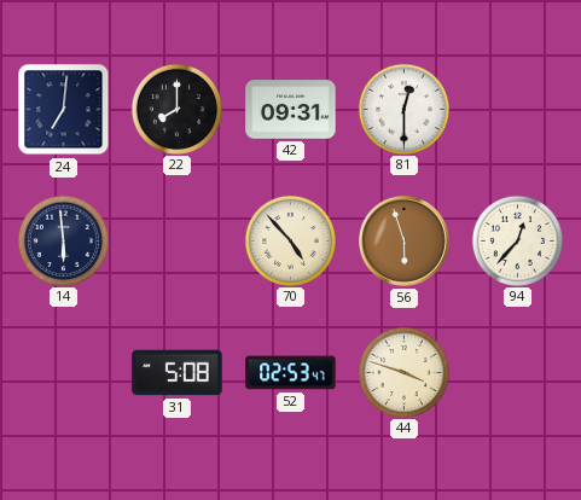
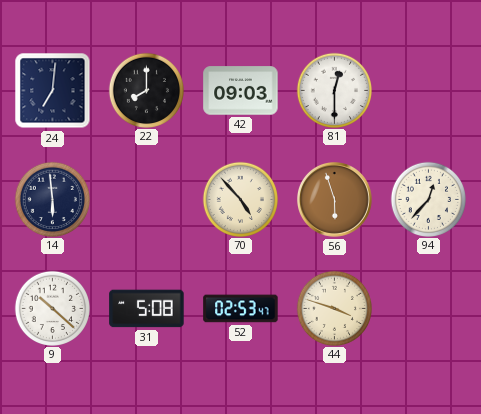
42: 09:31 -> 09:03 (241, 91)
9: none -> 10:22 (52, 308)
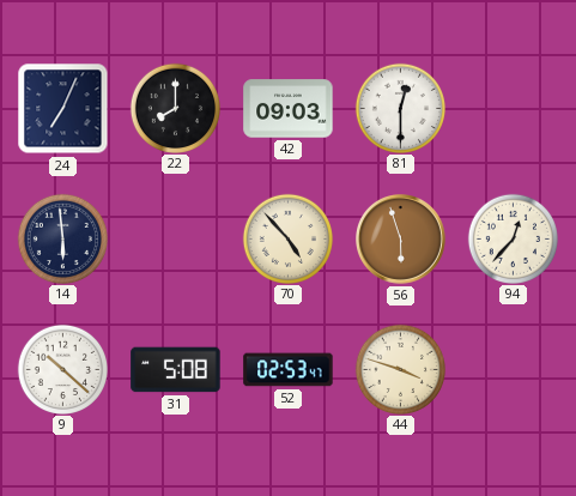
24: 7:01 -> 7:04 (63, 109)
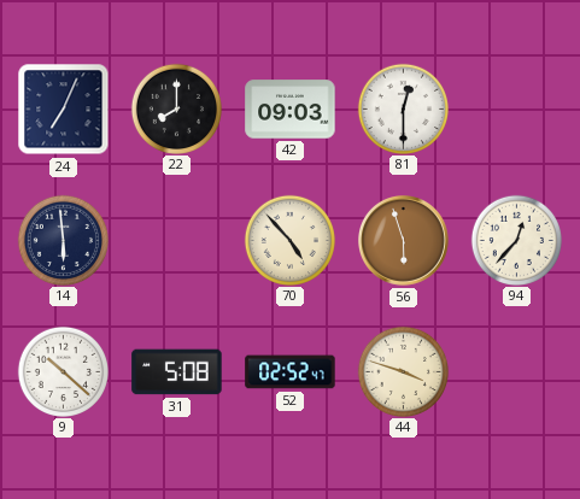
52: 02:53 -> 02:52 (291, 372)
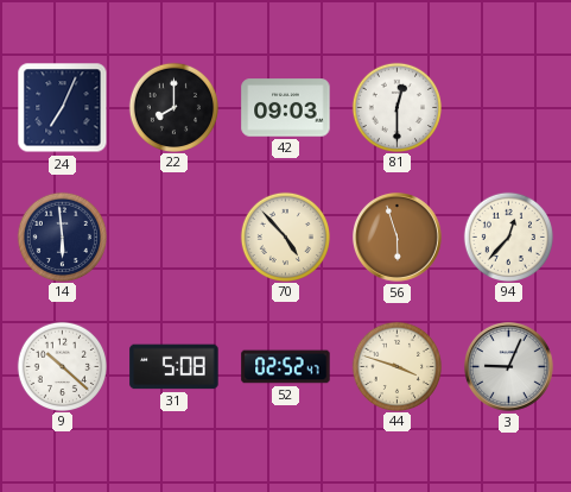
3: none -> 9:04 (509, 367)
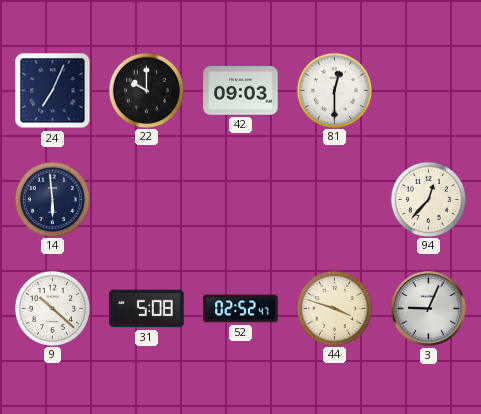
22: 8:00 -> 10:00 (146, 90)
70: 4:53 -> none (285, 236)
56: 5:57 -> none (398, 238)
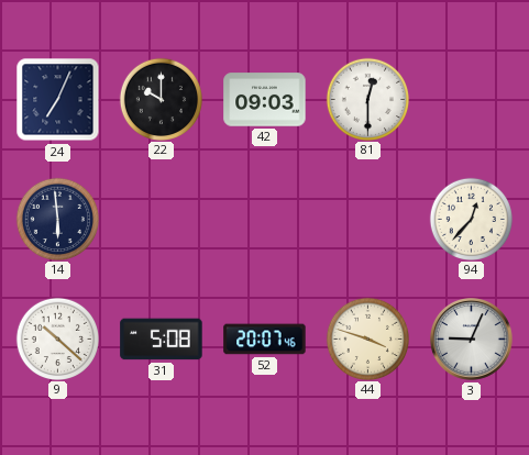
52: 02:52 -> 20:07 (265, 340)
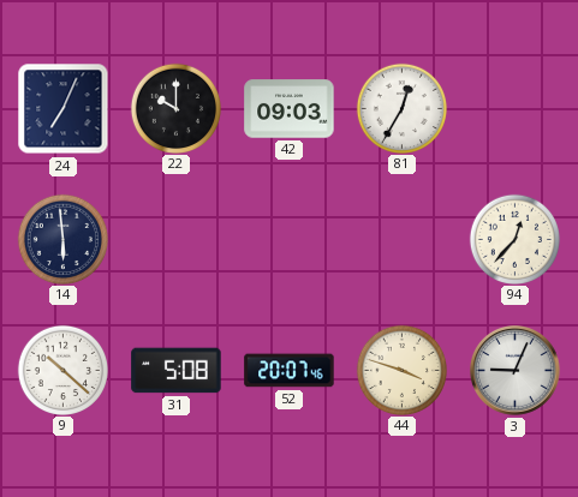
81: 12:30 -> 12:35 (401, 108)
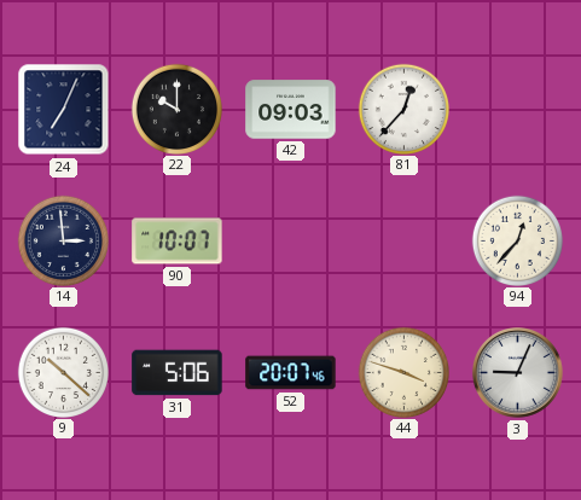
81: 12:35 -> 12:37 (403, 109)
14: 5:59 -> 2:59 (63, 240)
90: none -> 10:07 (178, 242)
31: 5:08 -> 5:06 (178, 373)
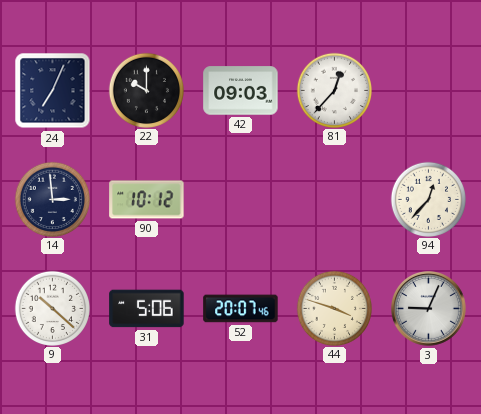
90: 10:07 -> 10:12 (147, 200)
